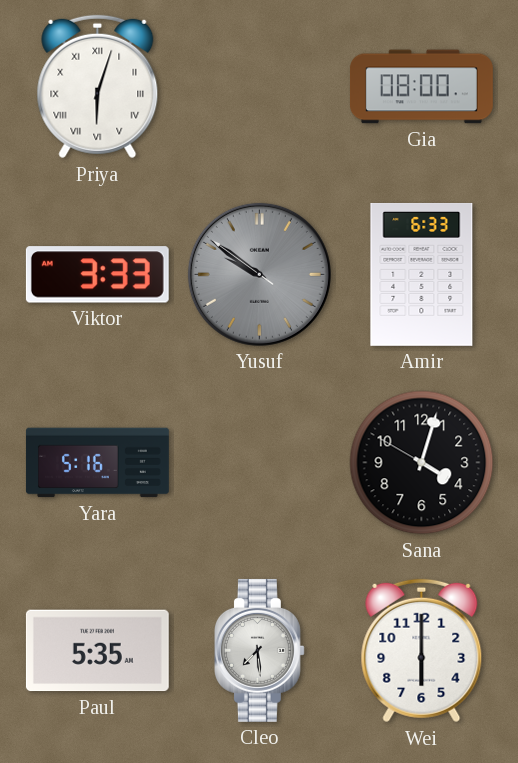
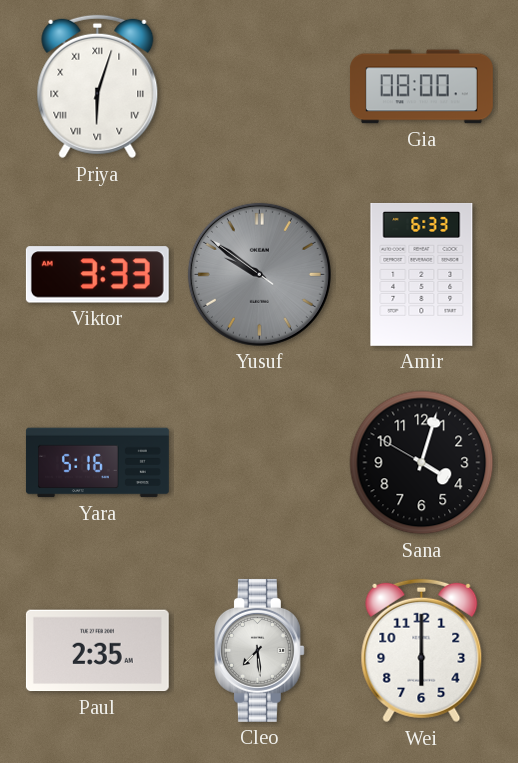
Paul: 5:35 -> 2:35 (97, 651)
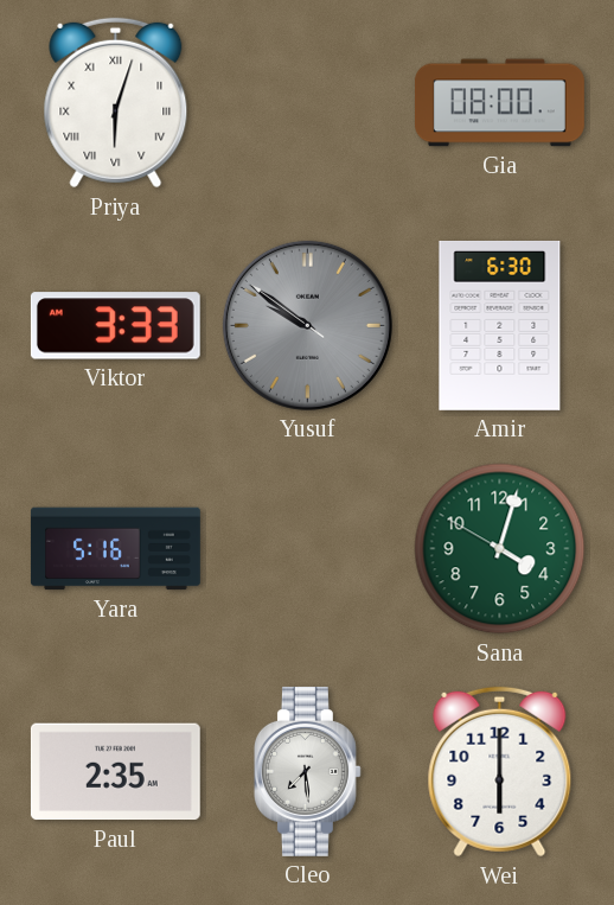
Amir: 6:33 -> 6:30 (500, 325)
Sana dial: black -> green (500, 549)
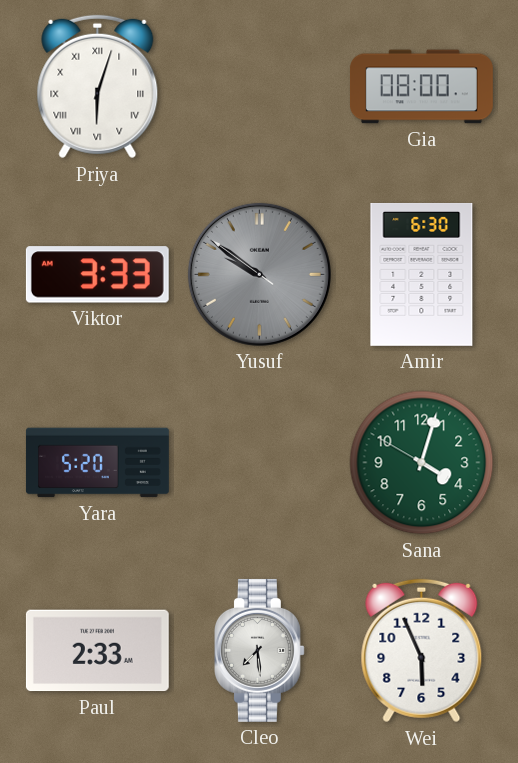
Yara: 5:16 -> 5:20 (97, 463)
Paul: 2:35 -> 2:33 (97, 651)
Wei: 6:00 -> 5:56 (422, 651)
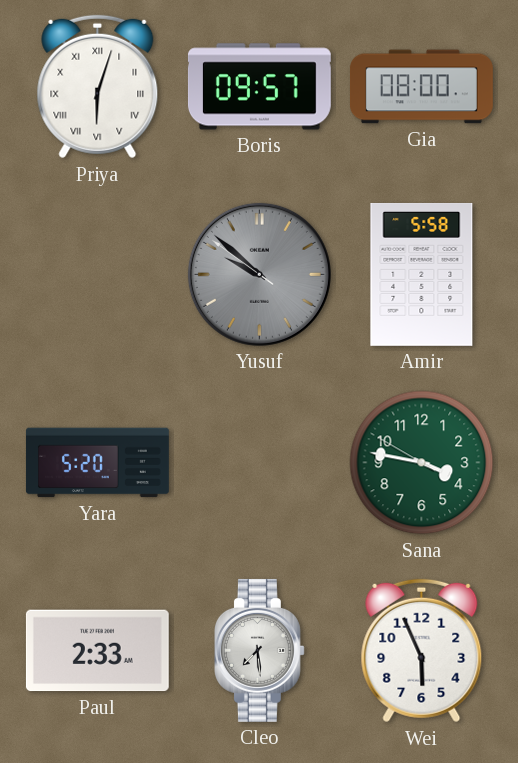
Boris: none -> 09:57 (259, 87)
Viktor: 3:33 -> none (97, 275)
Yusuf: 9:50 -> 9:51 (259, 274)
Amir: 6:30 -> 5:58 (422, 274)
Sana: 4:02 -> 3:46 (422, 463)
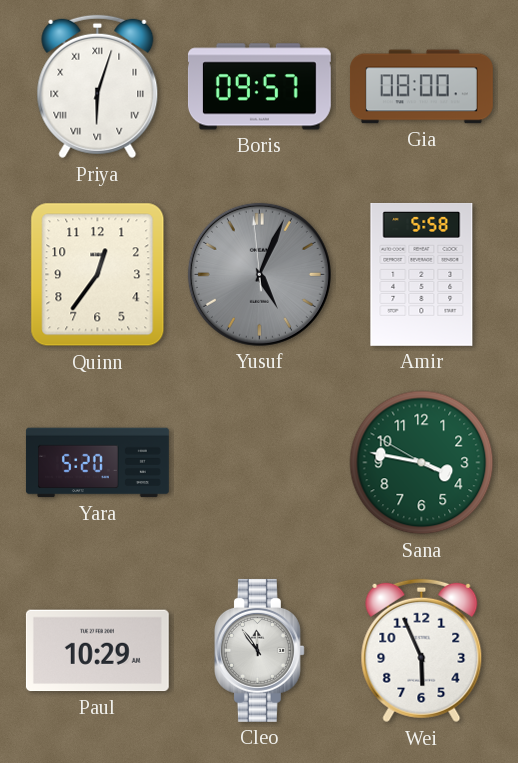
Quinn: none -> 12:36 (98, 275)
Yusuf: 9:51 -> 5:03 (259, 274)
Paul: 2:33 -> 10:29 (97, 651)
Cleo: 7:29 -> 11:54 (259, 650)
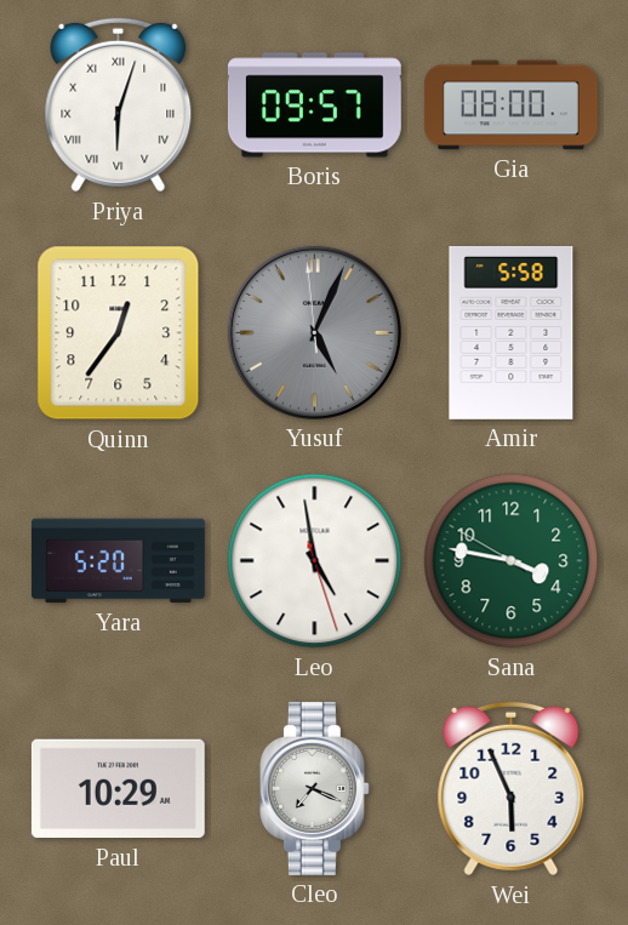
Leo: none -> 4:58 (315, 561)
Cleo: 11:54 -> 7:19 (314, 788)
